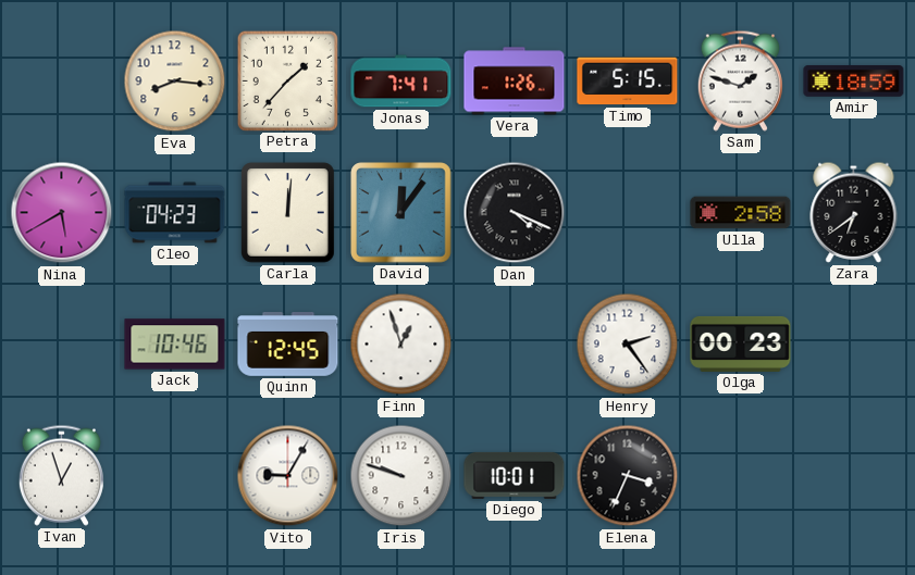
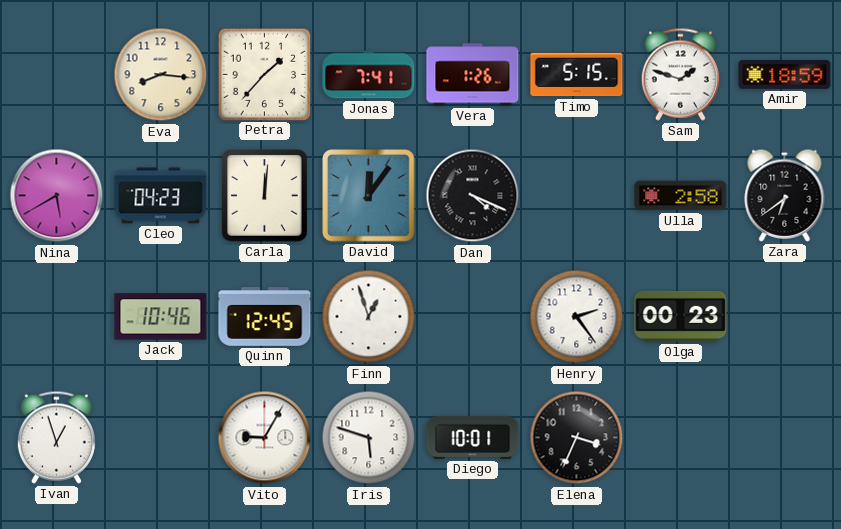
Iris: 9:48 -> 5:48 (369, 438)
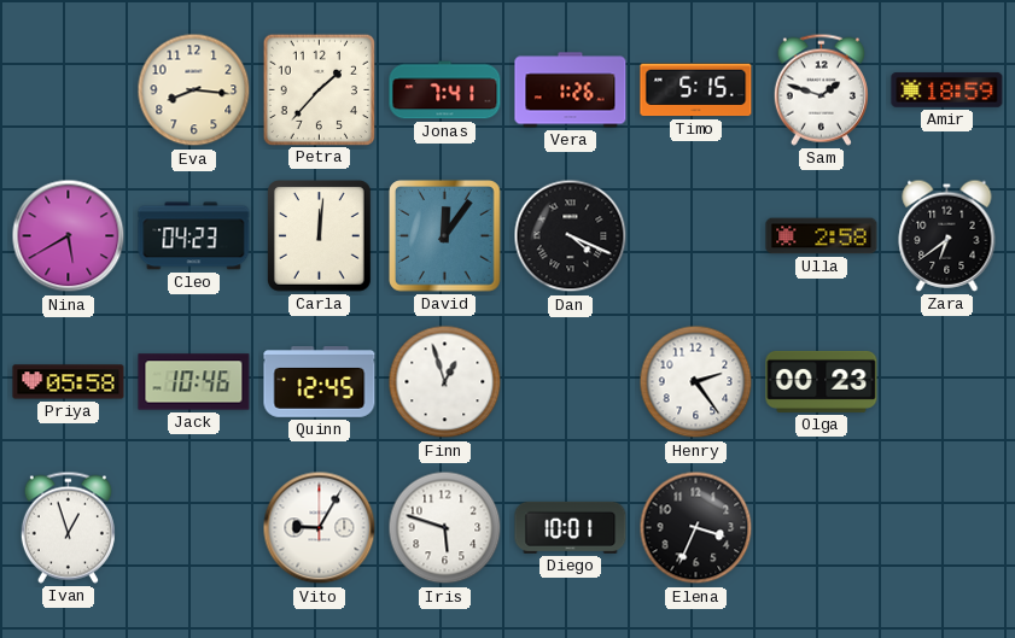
Priya: none -> 05:58 (69, 382)
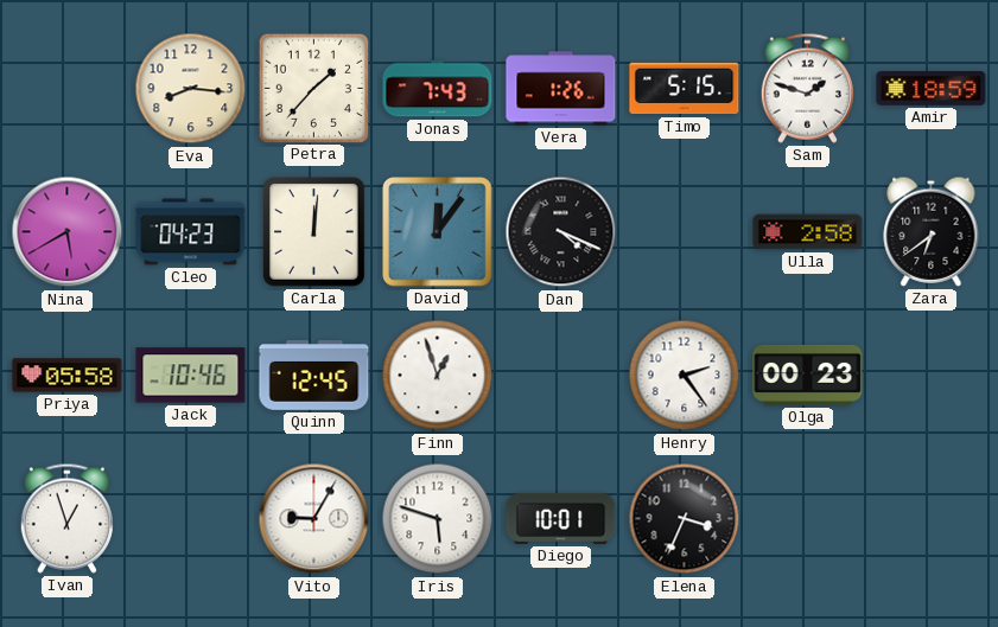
Jonas: 7:41 -> 7:43 (438, 89)
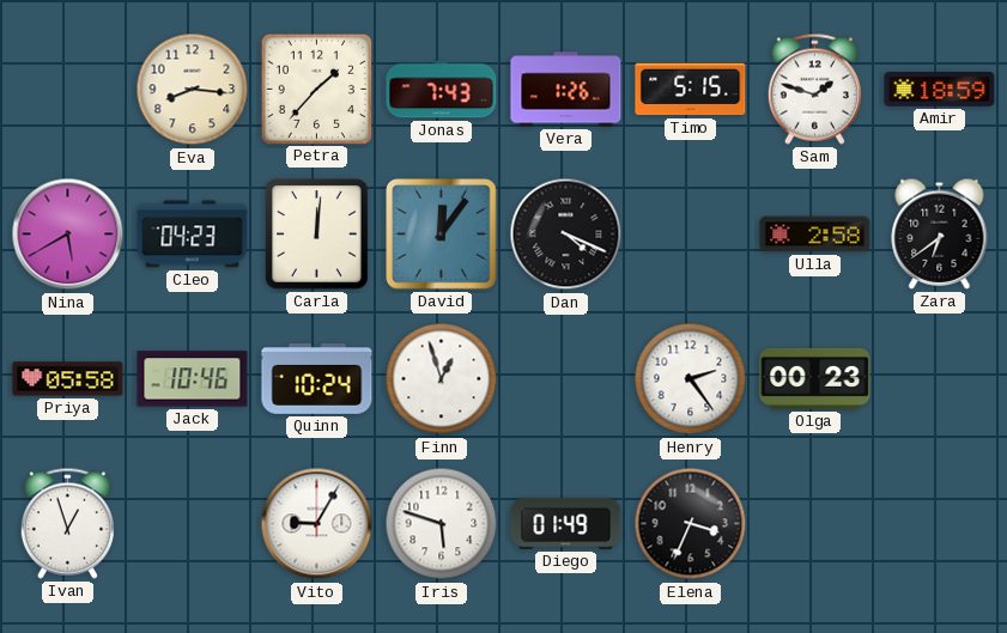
Quinn: 12:45 -> 10:24 (317, 379)
Diego: 10:01 -> 01:49 (566, 523)
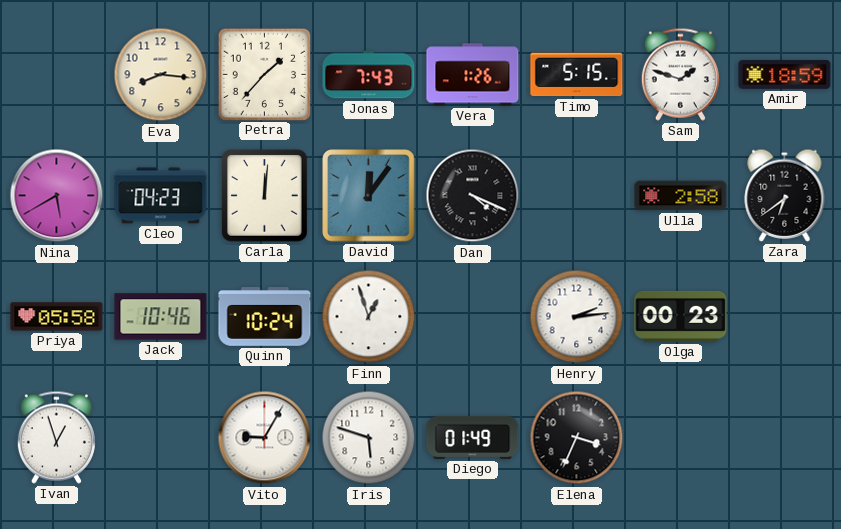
Henry: 2:24 -> 2:14 (577, 317)
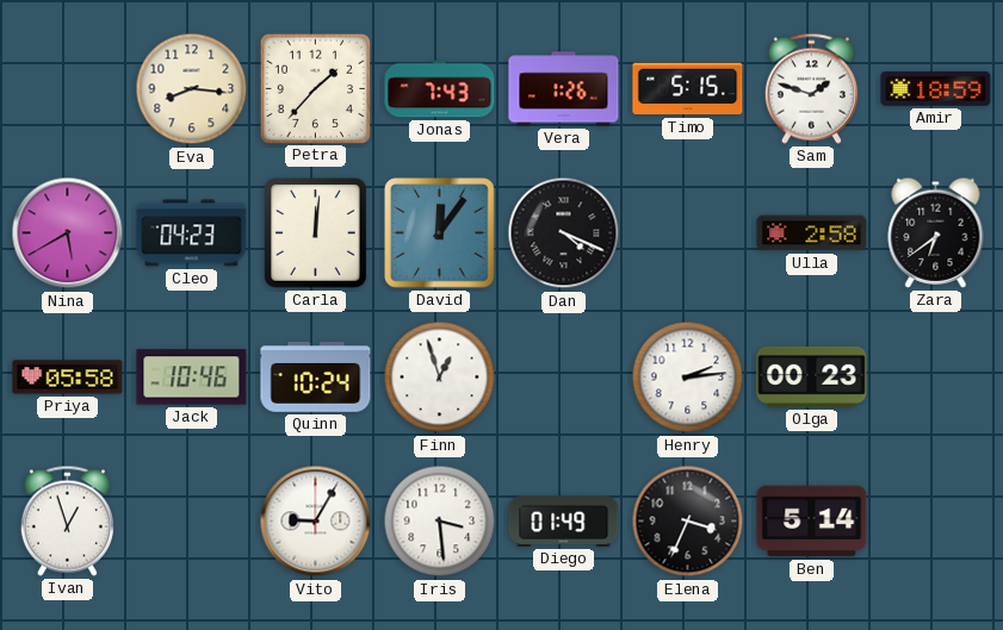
Iris: 5:48 -> 3:29 (440, 522)
Ben: none -> 5:14 (812, 522)
